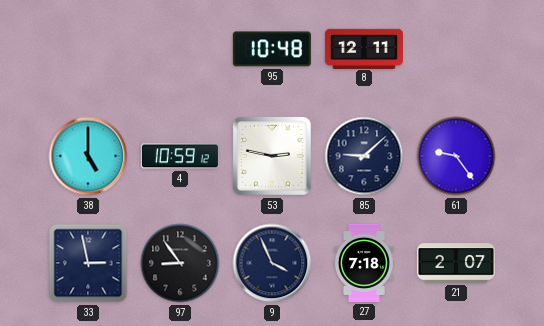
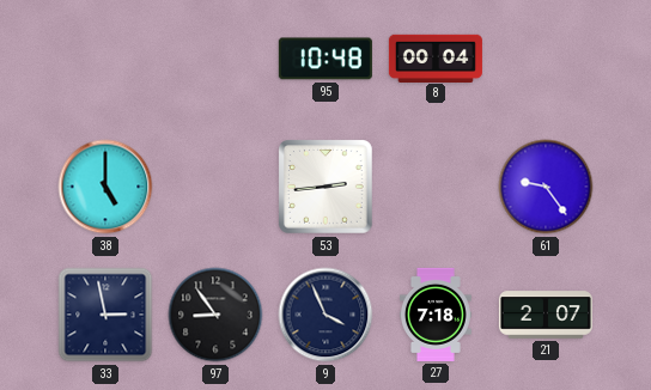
8: 12:11 -> 00:04 (436, 57)
4: 10:59 -> none (180, 156)
53: 2:47 -> 2:44 (327, 188)
85: 9:08 -> none (364, 156)
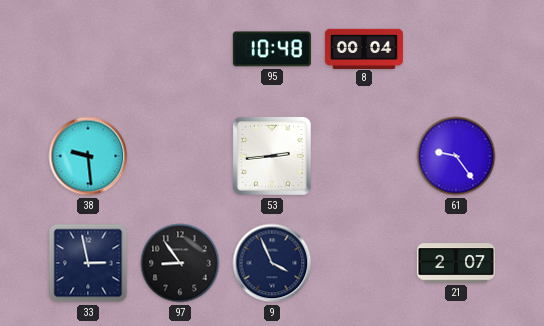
38: 5:00 -> 9:29 (88, 156)
27: 7:18 -> none (436, 315)
